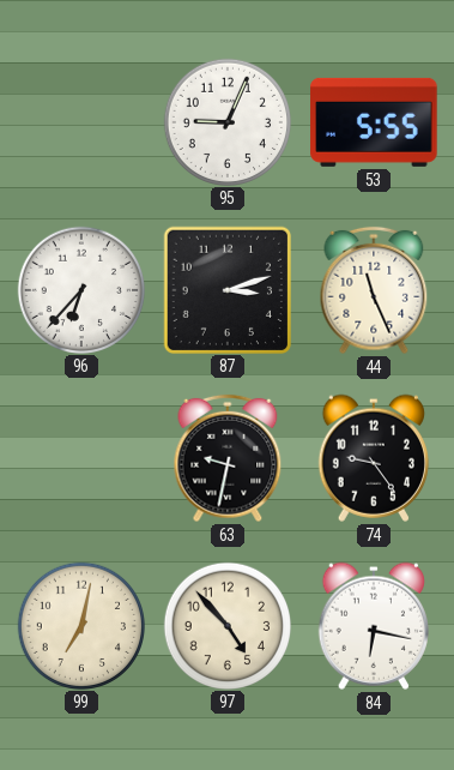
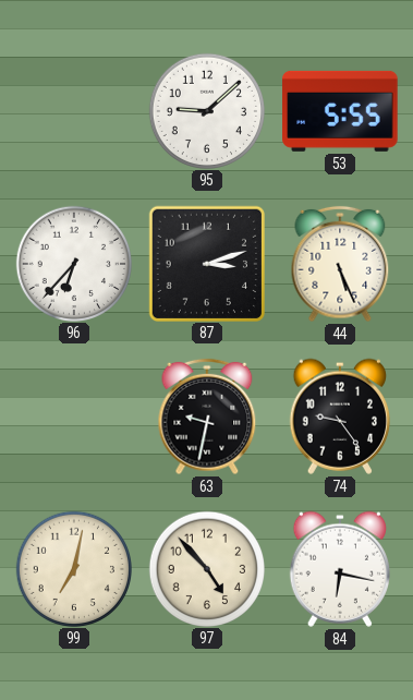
95: 9:04 -> 9:08 (206, 110)
44: 11:26 -> 5:26 (340, 264)
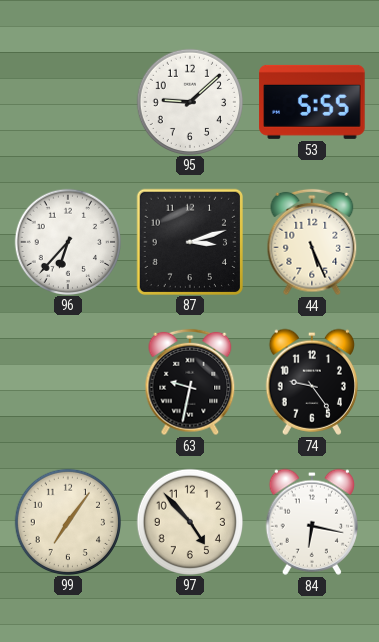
99: 7:02 -> 7:06 (67, 521)
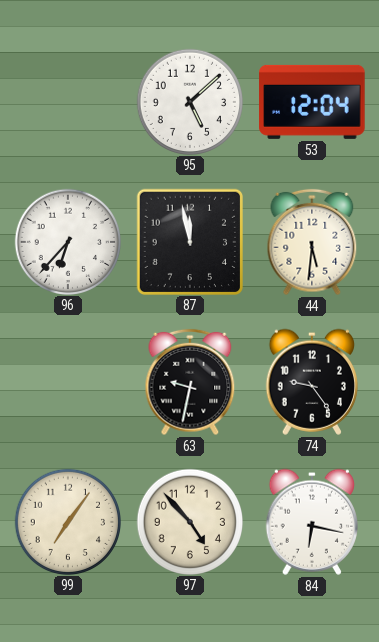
95: 9:08 -> 5:08 (189, 101)
53: 5:55 -> 12:04 (312, 102)
87: 3:12 -> 11:58 (189, 241)
44: 5:26 -> 5:31 (312, 242)
